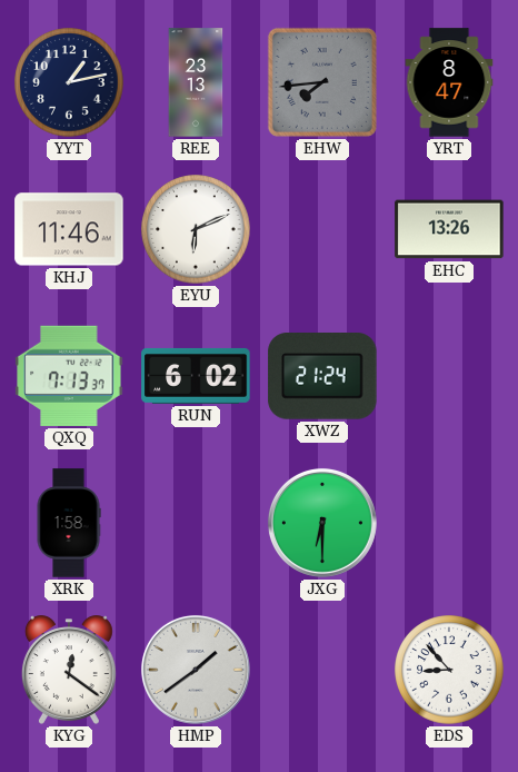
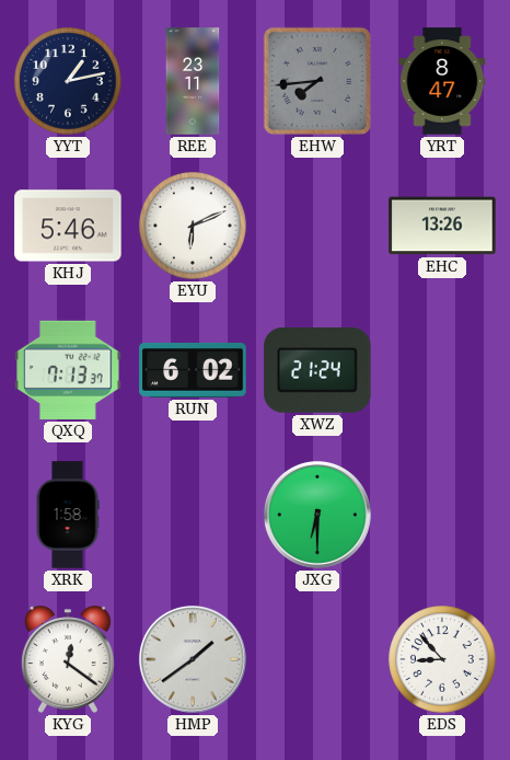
REE: 23:13 -> 23:11 (193, 81)
KHJ: 11:46 -> 5:46 (68, 226)
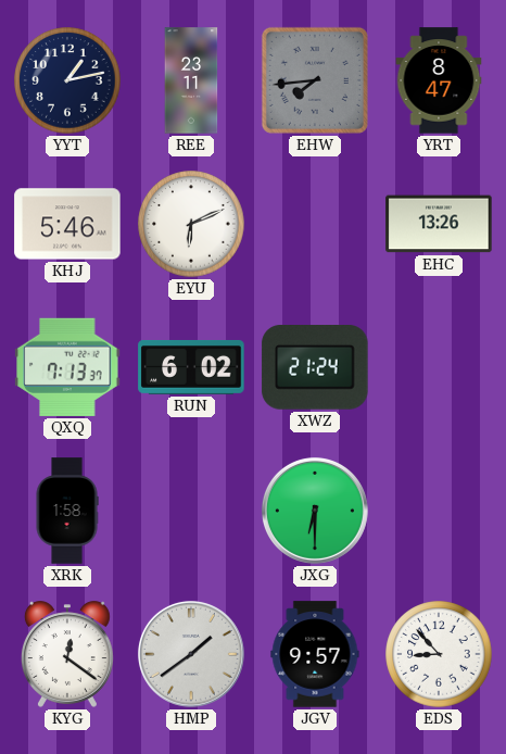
JGV: none -> 9:57 (315, 654)
